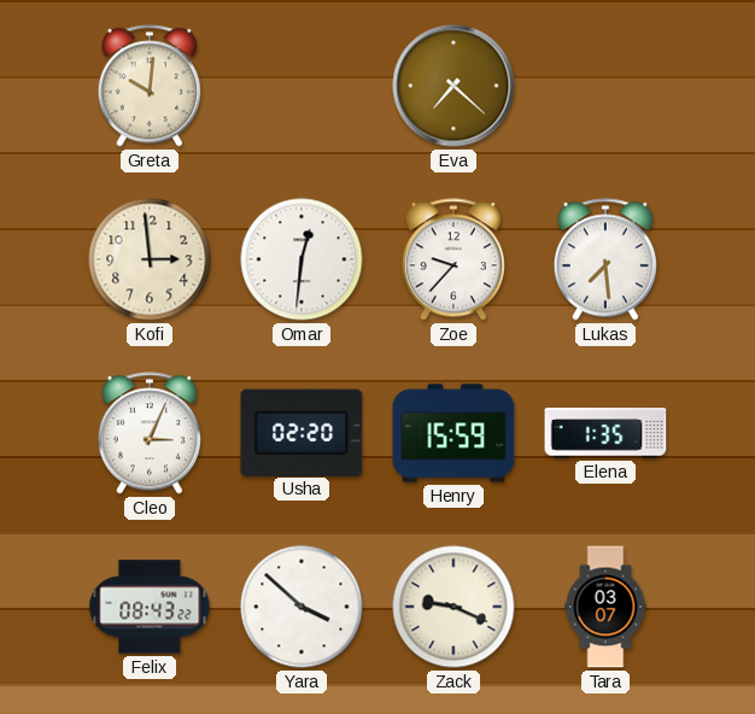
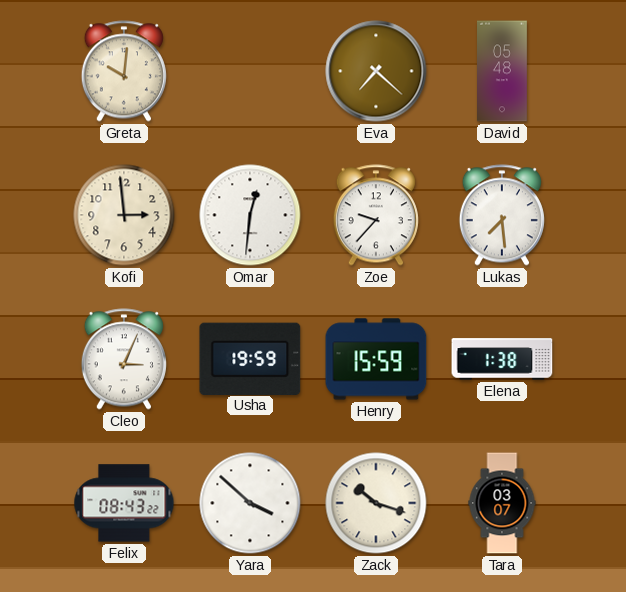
David: none -> 05:48 (503, 71)
Usha: 02:20 -> 19:59 (250, 358)
Elena: 1:35 -> 1:38 (502, 359)
Zack: 9:19 -> 10:18 (376, 503)
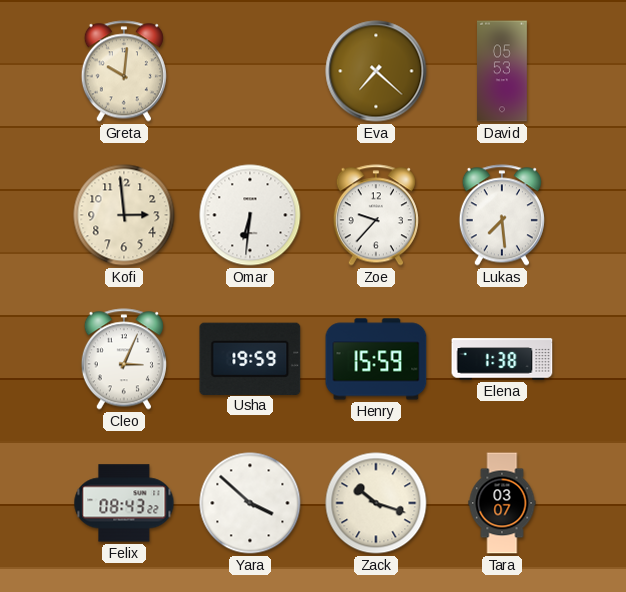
David: 05:48 -> 05:53 (503, 71)
Omar: 12:31 -> 6:31 (250, 215)
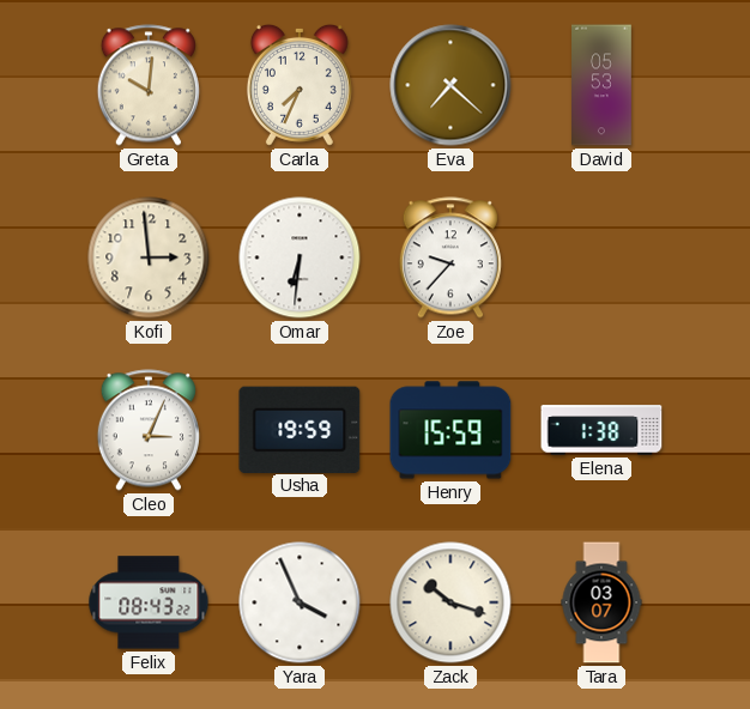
Carla: none -> 7:34 (300, 85)
Lukas: 7:29 -> none (502, 215)
Yara: 3:52 -> 3:56 (300, 602)
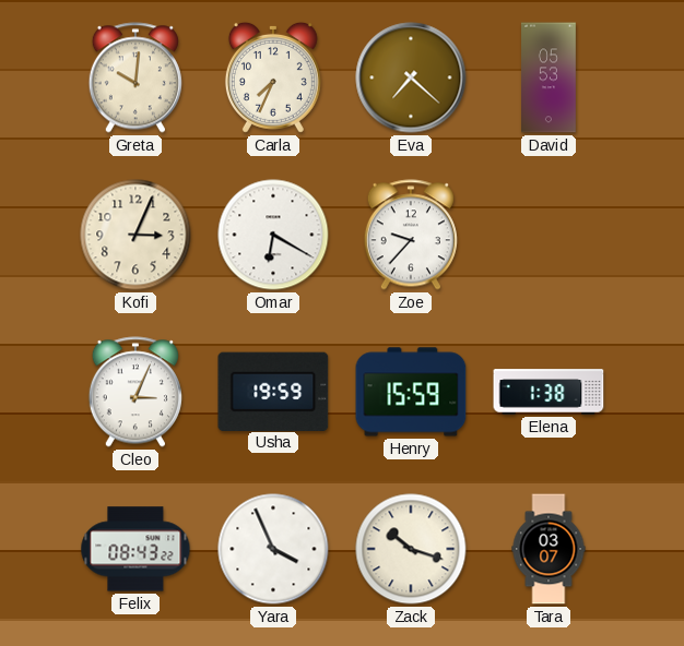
Kofi: 2:59 -> 3:04 (135, 235)
Omar: 6:31 -> 6:20 (273, 235)
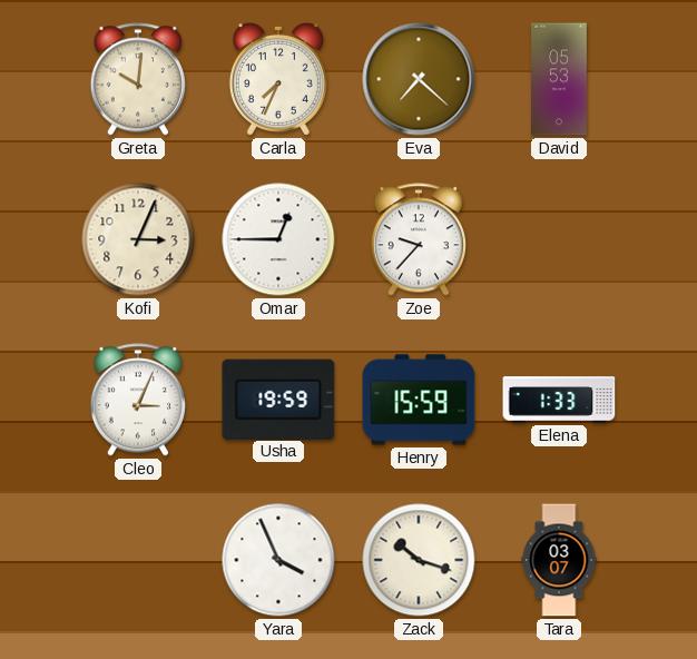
Omar: 6:20 -> 12:45 (278, 239)
Elena: 1:38 -> 1:33 (559, 400)
Felix: 08:43 -> none (135, 549)
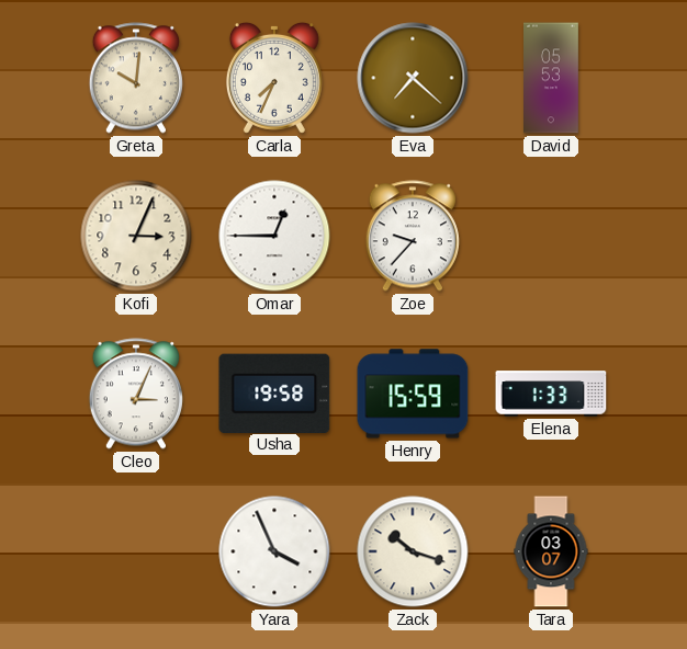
Usha: 19:59 -> 19:58 (274, 392)
